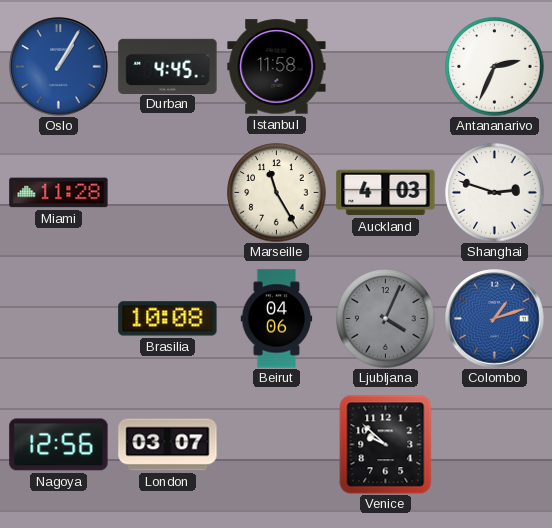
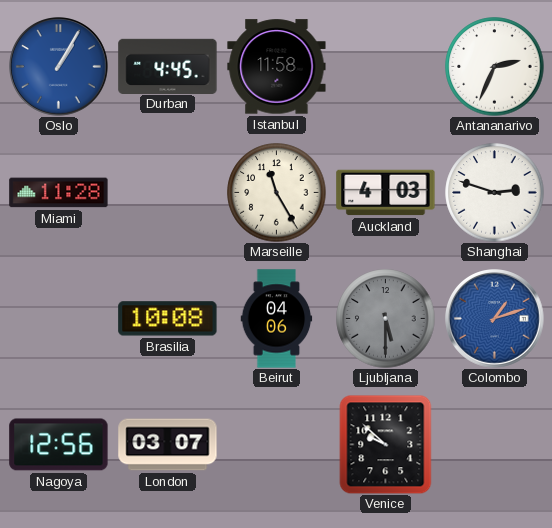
Ljubljana: 4:04 -> 5:30 (386, 319)
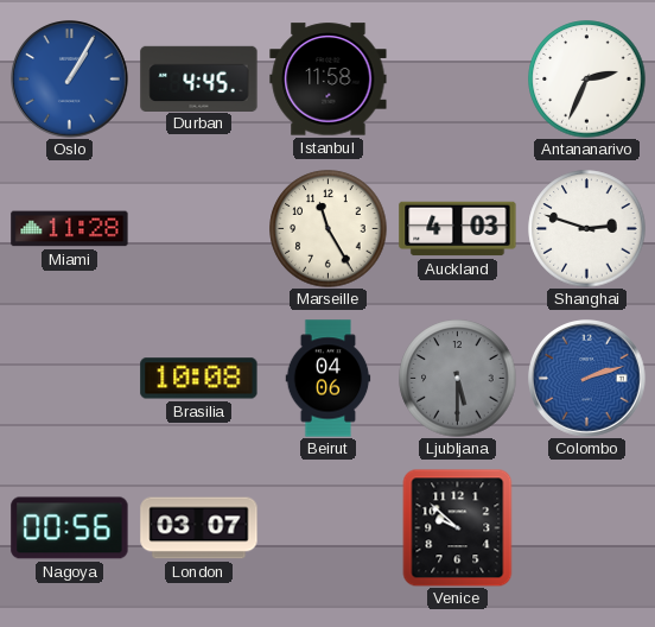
Colombo: 1:12 -> 2:12 (587, 379)
Nagoya: 12:56 -> 00:56 (70, 528)
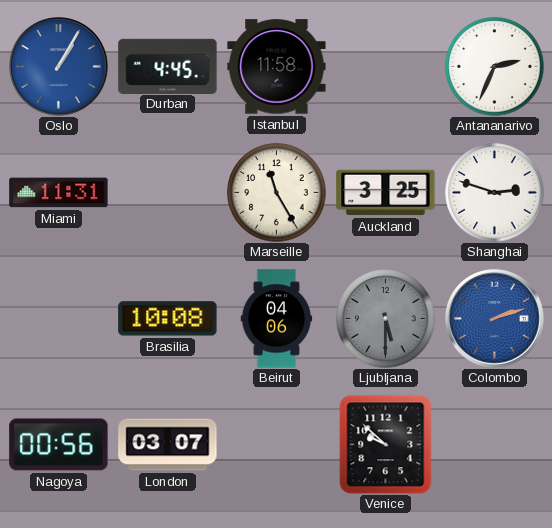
Miami: 11:28 -> 11:31 (59, 193)
Auckland: 4:03 -> 3:25 (386, 193)
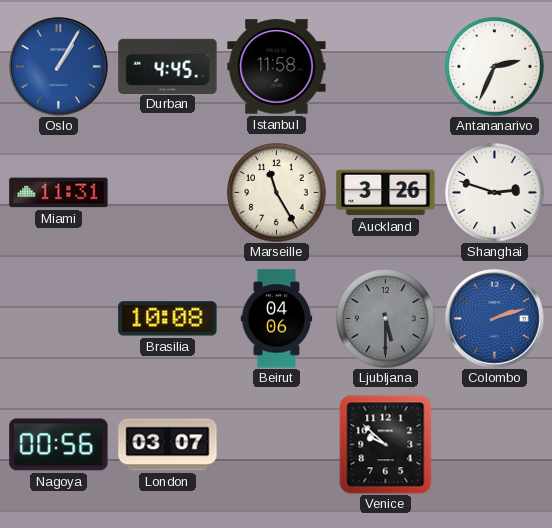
Auckland: 3:25 -> 3:26 (386, 193)
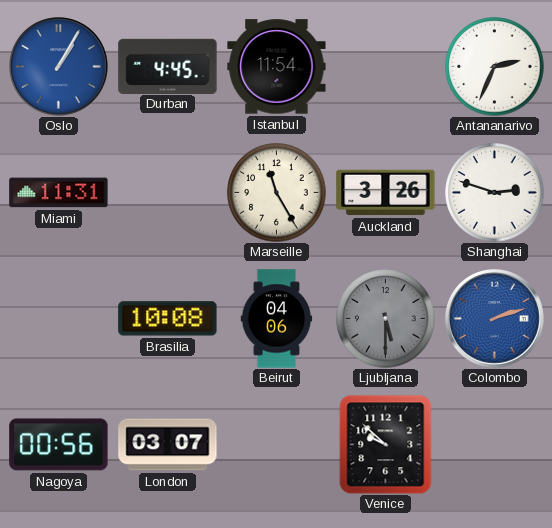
Istanbul: 11:58 -> 11:54 (277, 67)
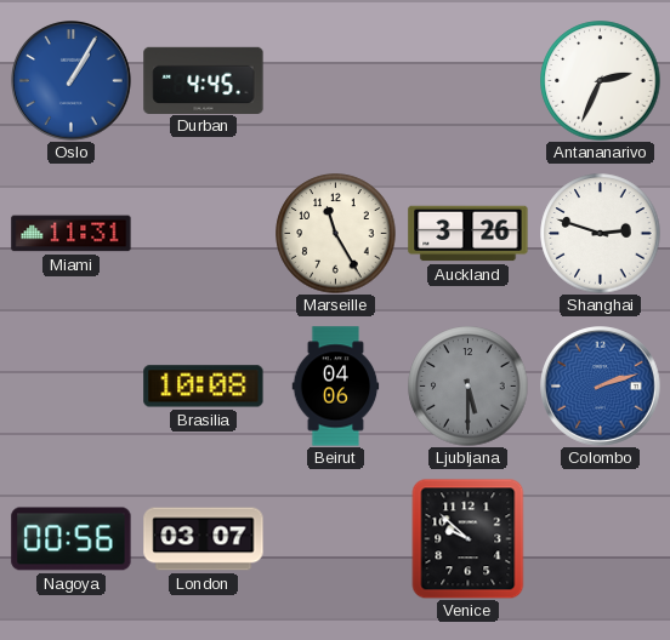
Istanbul: 11:54 -> none (277, 67)
